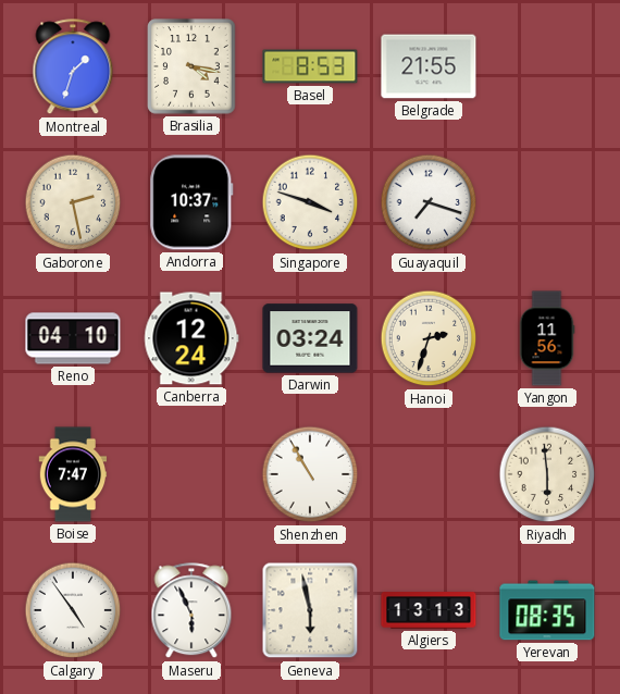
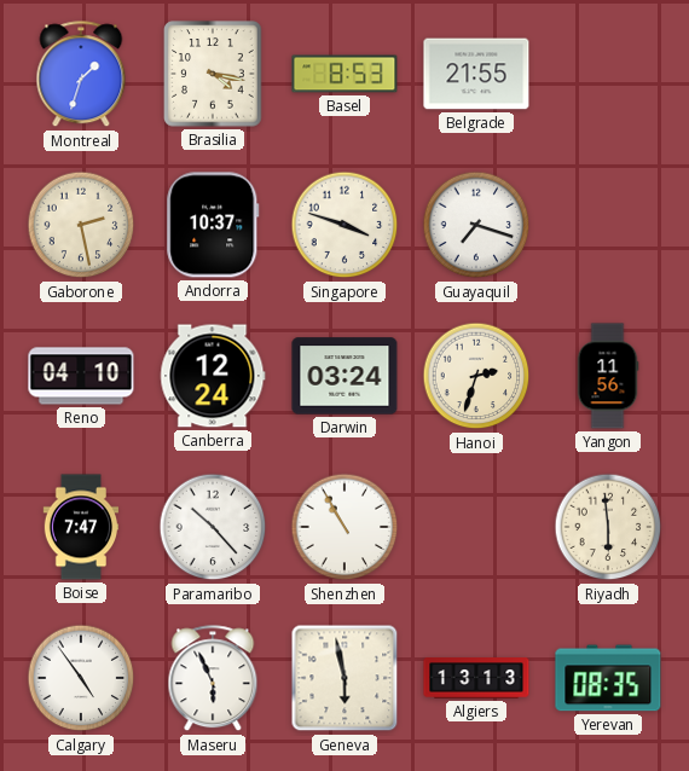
Paramaribo: none -> 10:23 (213, 527)
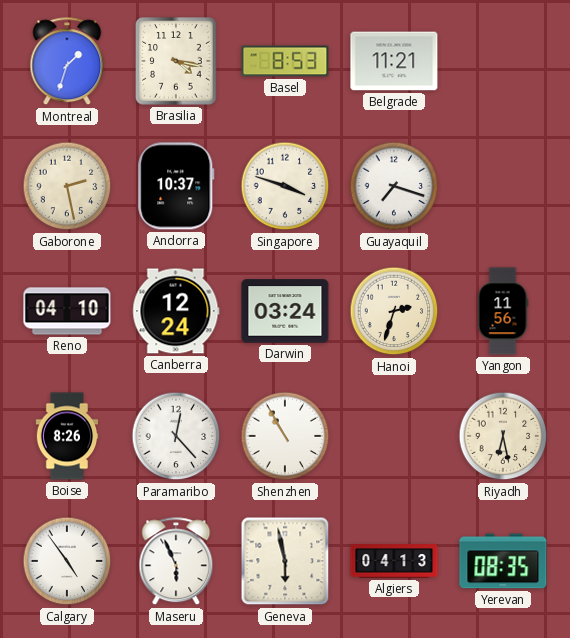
Belgrade: 21:55 -> 11:21 (394, 61)
Boise: 7:47 -> 8:26 (67, 436)
Paramaribo: 10:23 -> 12:23 (176, 436)
Riyadh: 5:59 -> 6:28 (503, 436)
Algiers: 13:13 -> 04:13 (394, 561)
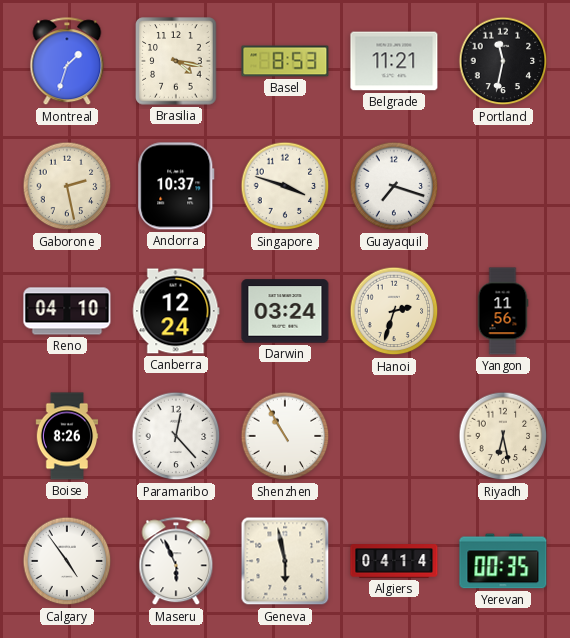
Portland: none -> 11:32 (503, 61)
Algiers: 04:13 -> 04:14 (394, 561)
Yerevan: 08:35 -> 00:35 (503, 561)
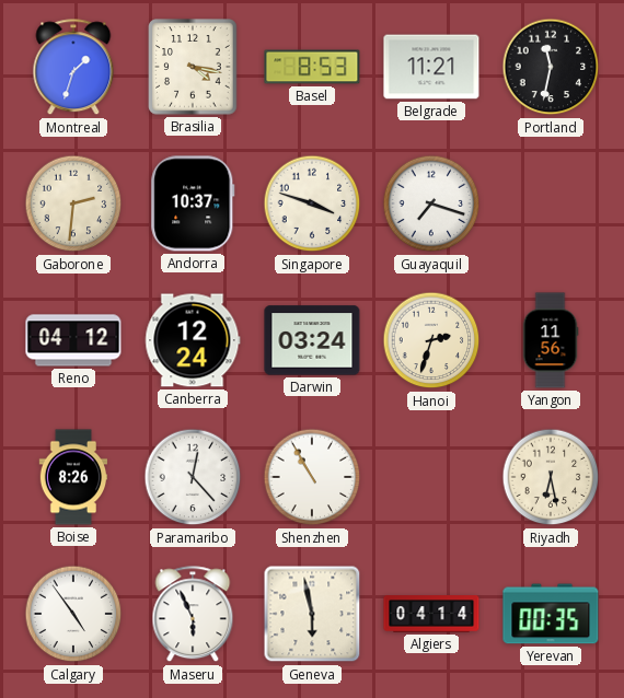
Gaborone: 2:28 -> 2:31 (73, 203)
Reno: 04:10 -> 04:12 (73, 340)
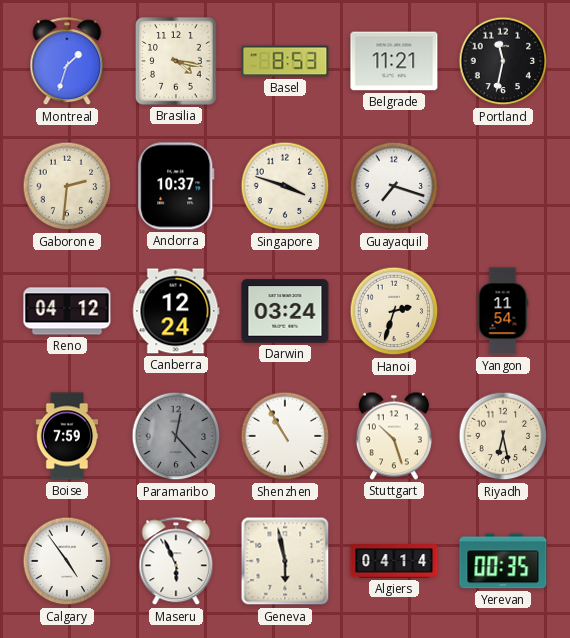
Yangon: 11:56 -> 11:54 (503, 311)
Boise: 8:26 -> 7:59 (67, 436)
Paramaribo dial: white -> grey (176, 436)
Stuttgart: none -> 10:27 (394, 436)
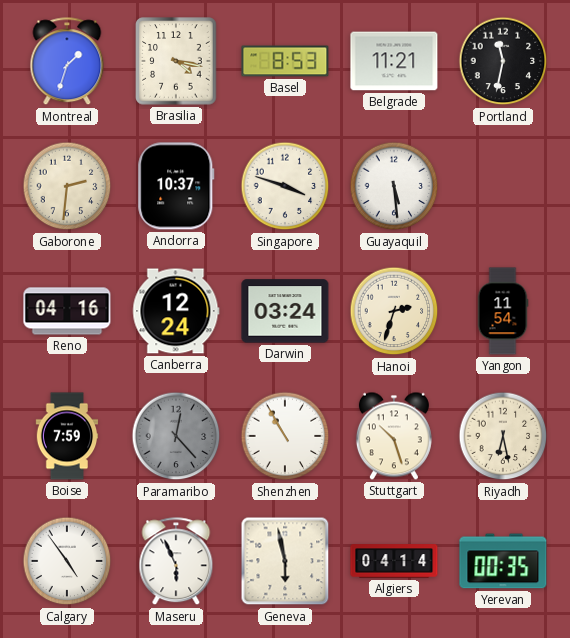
Guayaquil: 7:18 -> 5:29 (394, 186)
Reno: 04:12 -> 04:16 (67, 311)
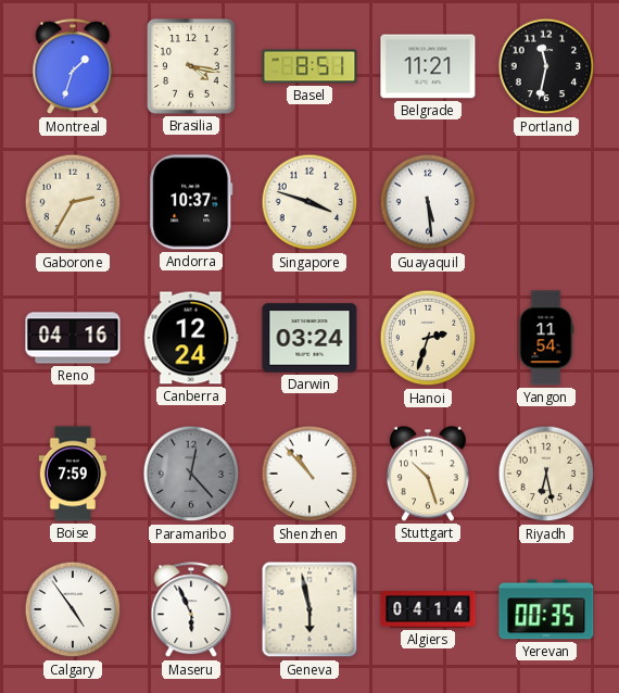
Basel: 8:53 -> 8:51 (309, 66)
Gaborone: 2:31 -> 2:35 (73, 202)
Shenzhen: 10:55 -> 10:53 (309, 474)
